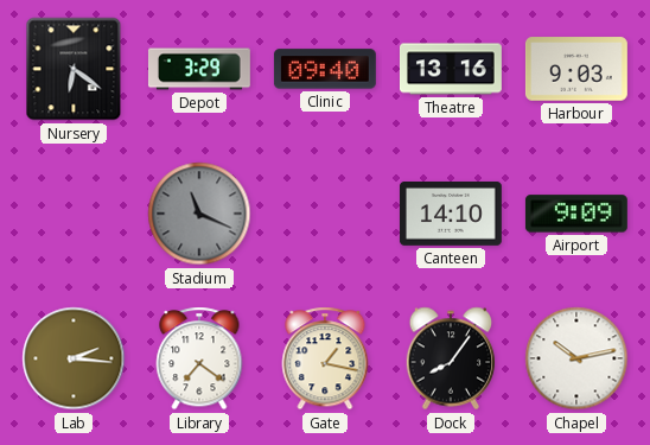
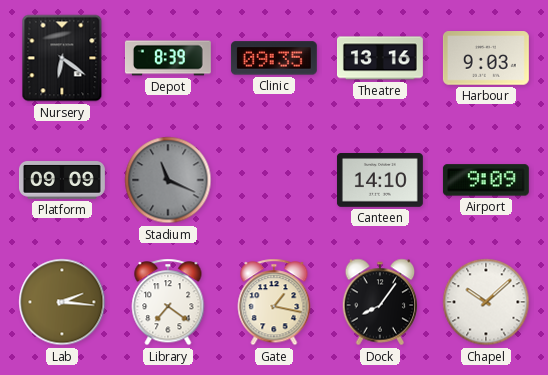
Depot: 3:29 -> 8:39 (168, 58)
Clinic: 09:40 -> 09:35 (274, 58)
Platform: none -> 09:09 (63, 181)
Chapel: 10:13 -> 10:08 (486, 302)
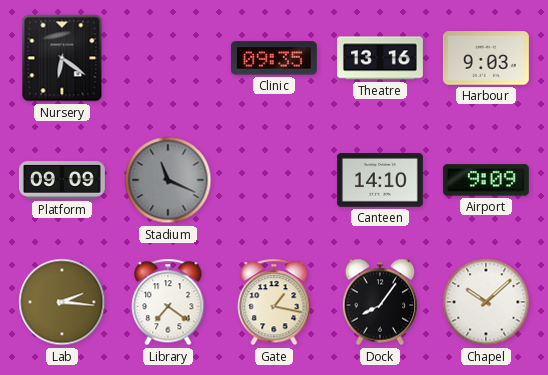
Depot: 8:39 -> none (168, 58)
